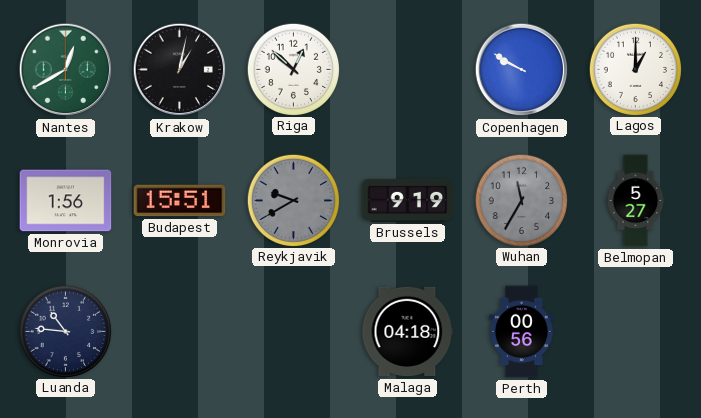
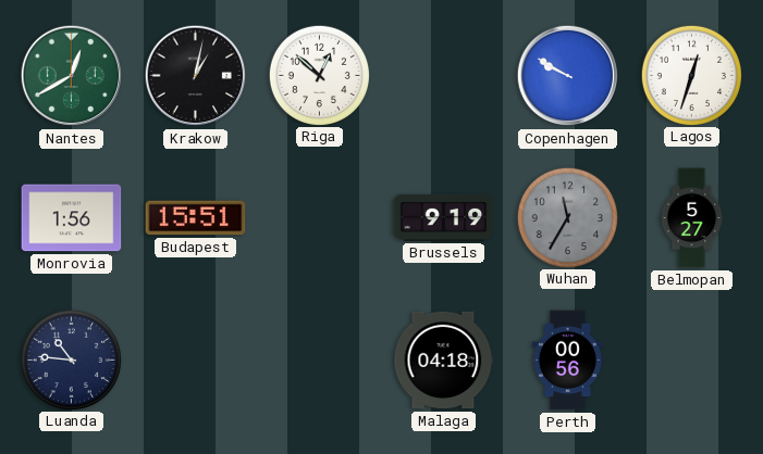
Lagos: 1:00 -> 12:33 (691, 75)
Reykjavik: 9:40 -> none (293, 200)
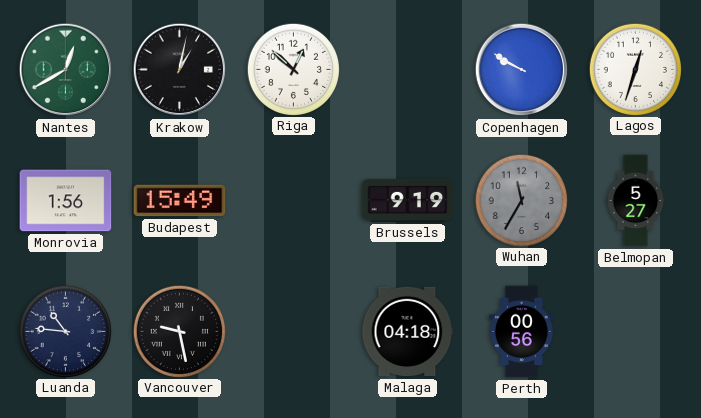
Budapest: 15:51 -> 15:49 (180, 201)
Vancouver: none -> 9:28 (179, 331)
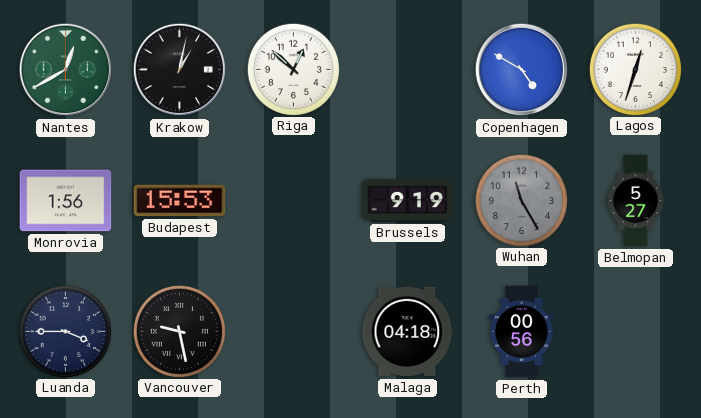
Copenhagen: 9:50 -> 4:50 (522, 70)
Budapest: 15:49 -> 15:53 (180, 201)
Wuhan: 11:35 -> 11:25 (521, 200)
Luanda: 10:46 -> 3:45 (65, 331)
